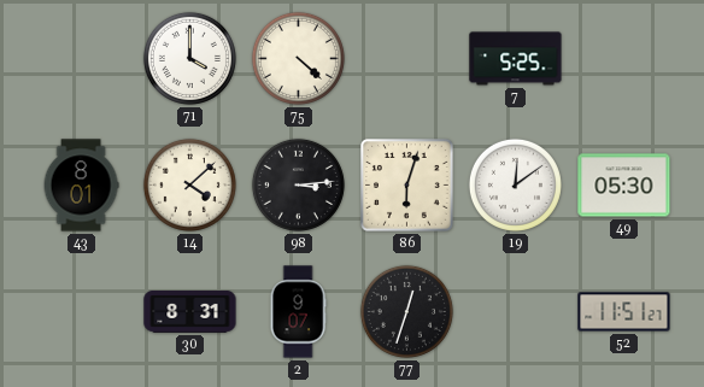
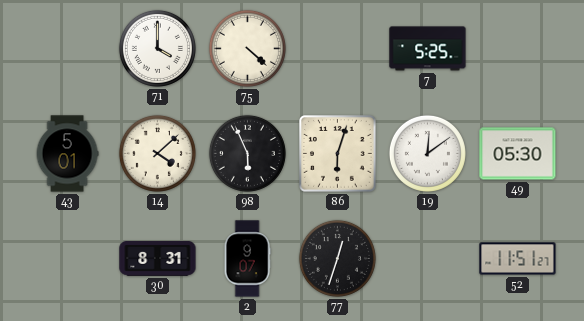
43: 8:01 -> 5:01 (67, 154)
98: 3:14 -> 5:56 (247, 153)
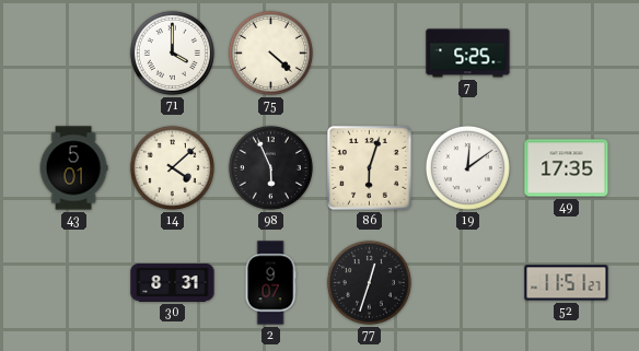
49: 05:30 -> 17:35 (567, 168)
